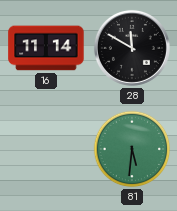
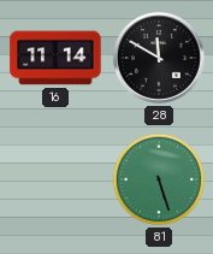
81: 5:31 -> 5:27 (159, 179)
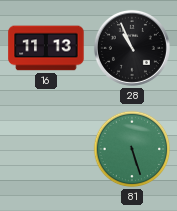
16: 11:14 -> 11:13 (46, 48)
28: 11:50 -> 10:56 (132, 48)
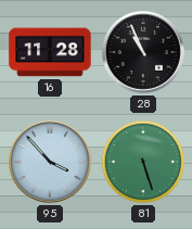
16: 11:13 -> 11:28 (50, 52)
95: none -> 3:53 (50, 162)
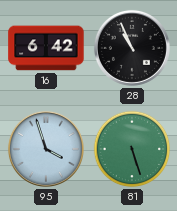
16: 11:28 -> 6:42 (46, 48)
95: 3:53 -> 3:57 (46, 149)
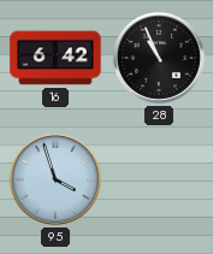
81: 5:27 -> none (132, 149)
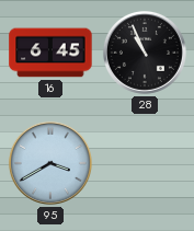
16: 6:42 -> 6:45 (50, 53)
95: 3:57 -> 3:40 (50, 163)
